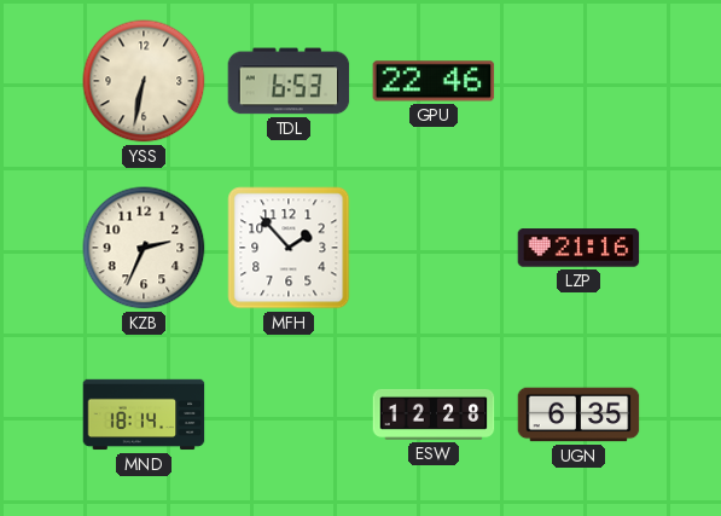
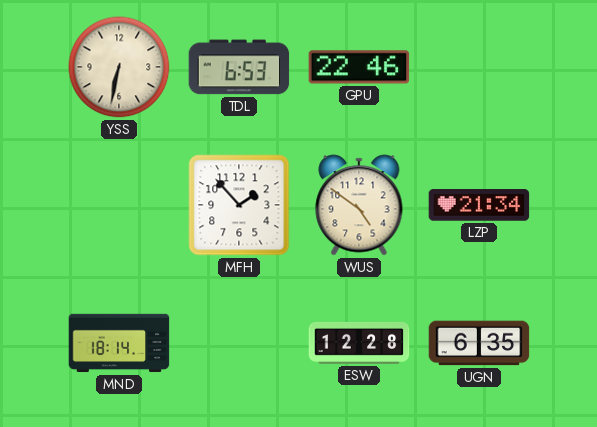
KZB: 2:34 -> none (144, 248)
WUS: none -> 4:51 (359, 205)
LZP: 21:16 -> 21:34 (479, 205)
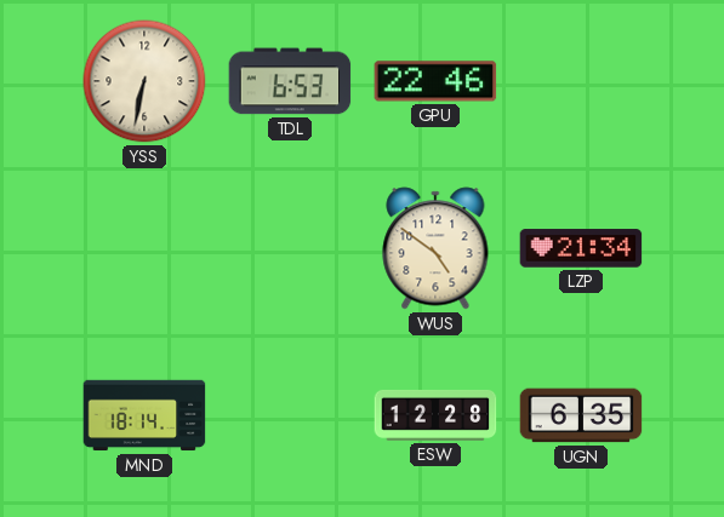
MFH: 1:53 -> none (239, 205)
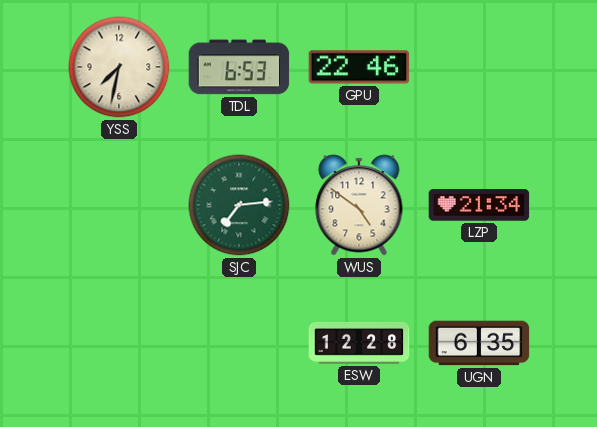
YSS: 6:32 -> 7:32 (119, 67)
SJC: none -> 7:14 (239, 205)
MND: 18:14 -> none (144, 415)
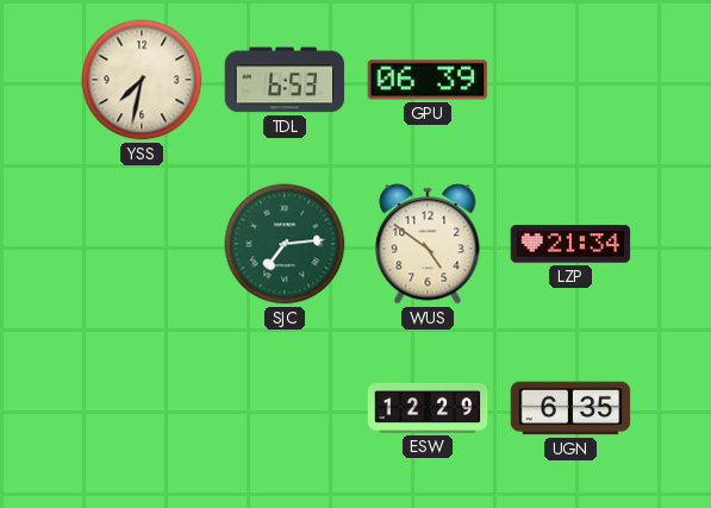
GPU: 22:46 -> 06:39 (428, 80)
ESW: 12:28 -> 12:29 (428, 408)
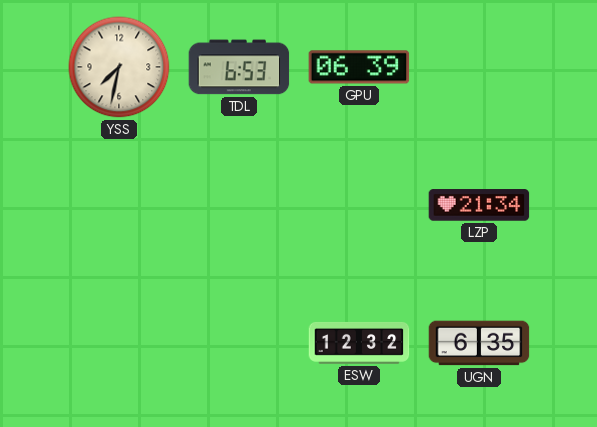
SJC: 7:14 -> none (285, 244)
WUS: 4:51 -> none (428, 244)
ESW: 12:29 -> 12:32 (359, 343)
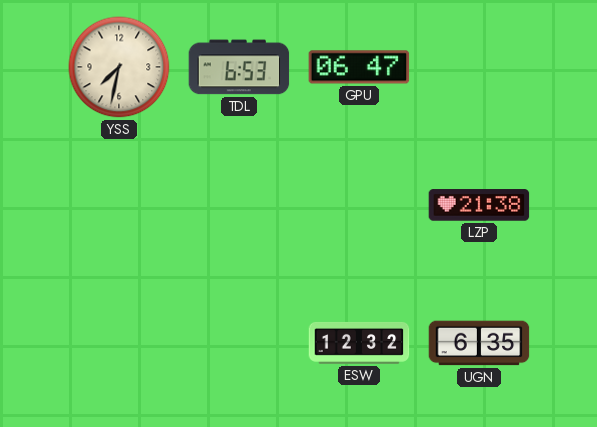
GPU: 06:39 -> 06:47 (359, 67)
LZP: 21:34 -> 21:38 (479, 205)
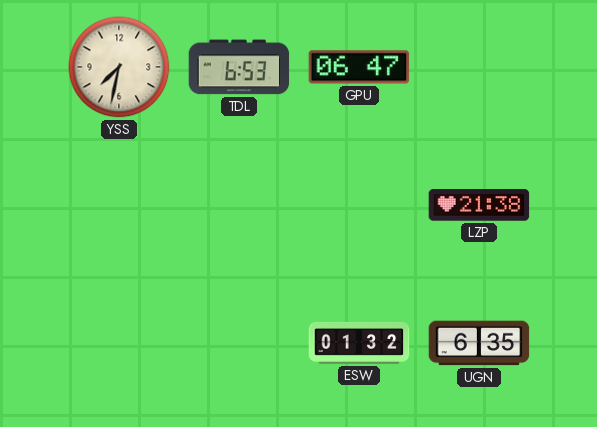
ESW: 12:32 -> 01:32 (359, 343)
